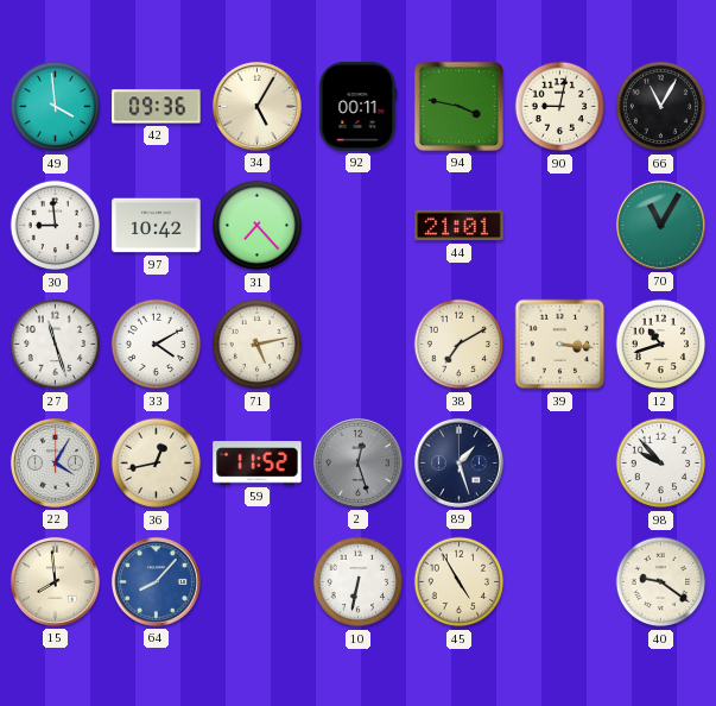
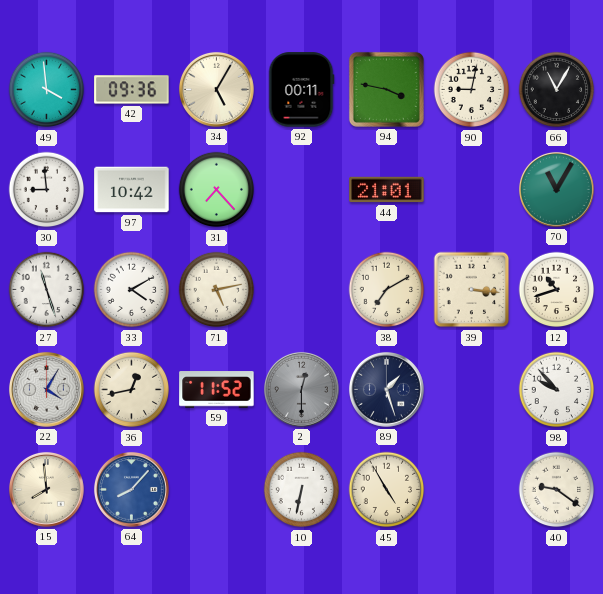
2: 12:27 -> 12:30 (301, 389)
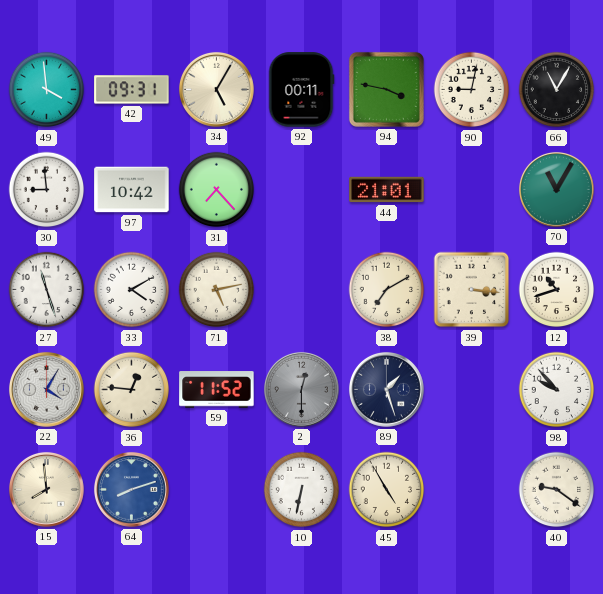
42: 09:36 -> 09:31 (132, 90)
36: 12:43 -> 12:46 (132, 390)
64: 8:07 -> 8:12 (131, 489)
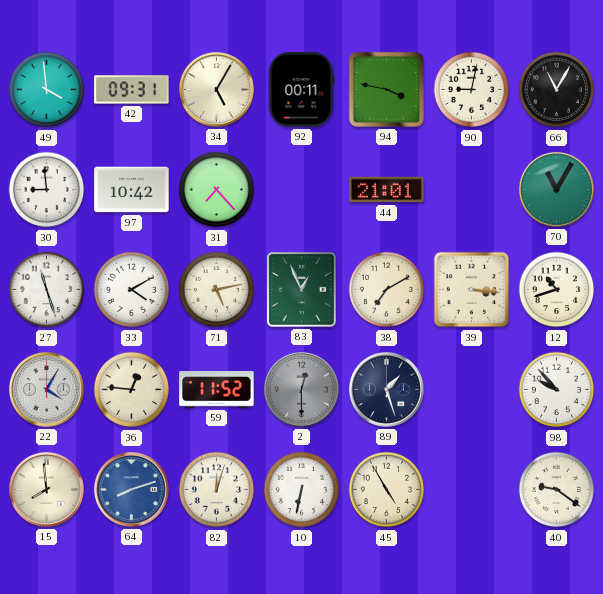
83: none -> 12:56 (302, 290)
82: none -> 12:03 (217, 490)
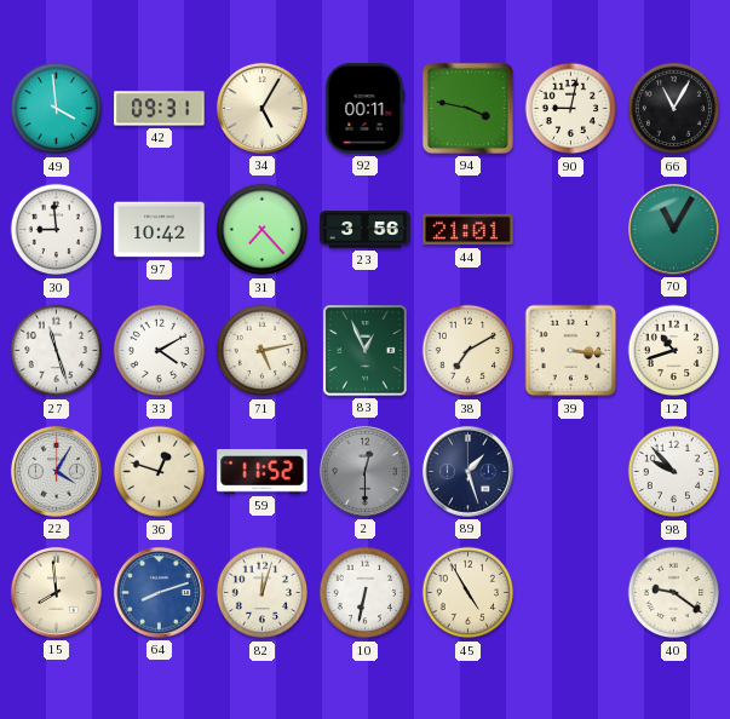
23: none -> 3:56 (366, 230)
36: 12:46 -> 12:48 (160, 472)
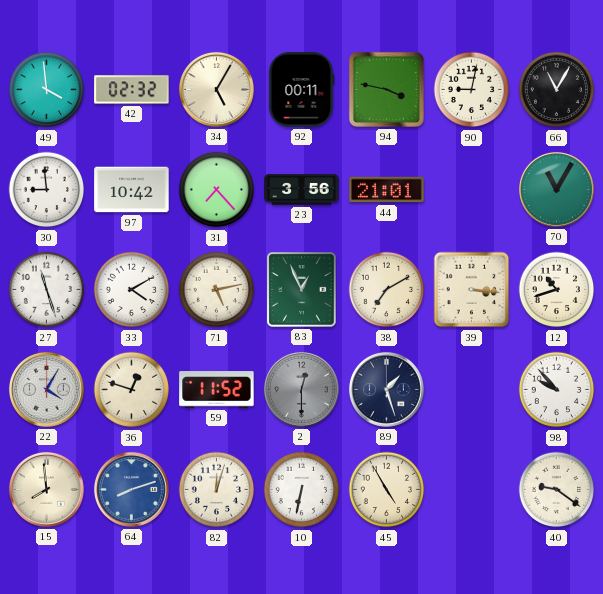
42: 09:31 -> 02:32 (132, 90)
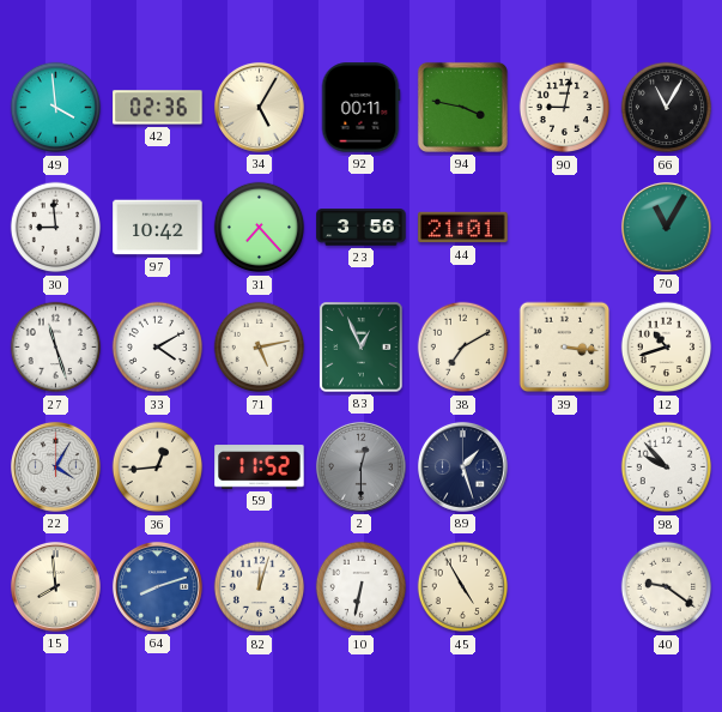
42: 02:32 -> 02:36 (158, 108)
36: 12:48 -> 12:44 (158, 467)
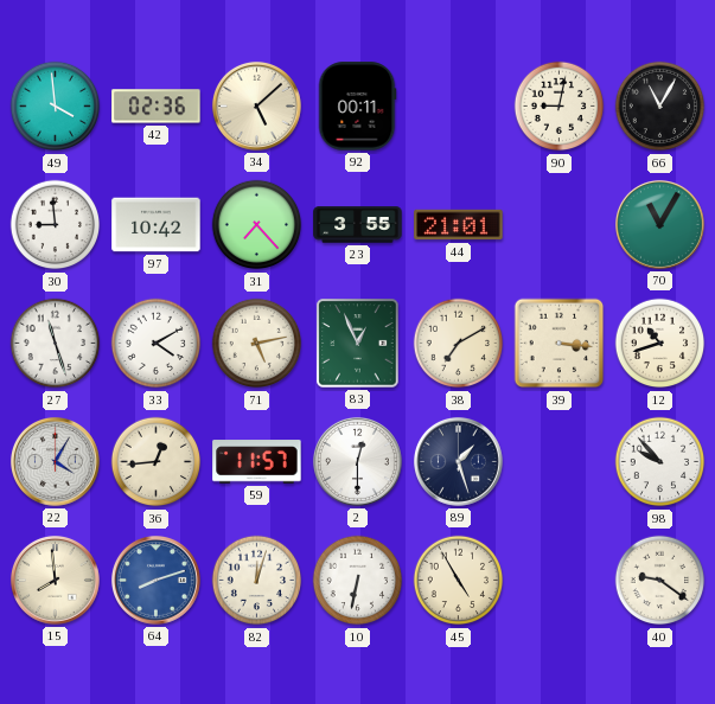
34: 5:05 -> 5:08 (256, 105)
94: 3:47 -> none (462, 107)
23: 3:56 -> 3:55 (358, 225)
59: 11:52 -> 11:57 (257, 462)
2 dial: grey -> white (357, 461)
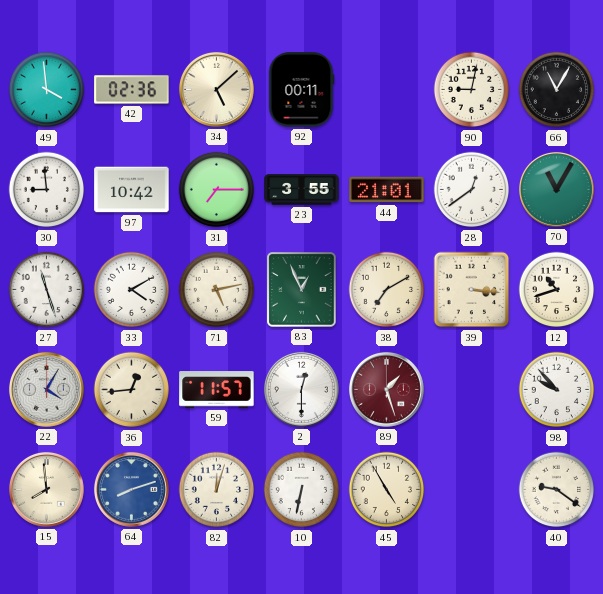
31: 7:23 -> 7:15 (217, 190)
28: none -> 12:39 (472, 190)
89 dial: navy -> burgundy (386, 389)
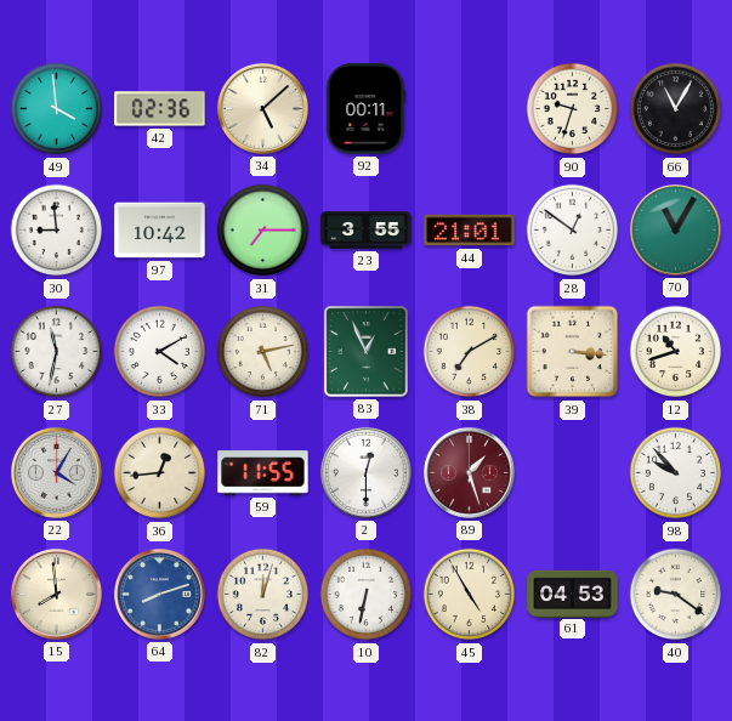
90: 9:02 -> 9:33 (573, 109)
28: 12:39 -> 12:51 (573, 231)
27: 11:27 -> 11:32 (57, 352)
59: 11:57 -> 11:55 (263, 473)
61: none -> 04:53 (573, 594)
